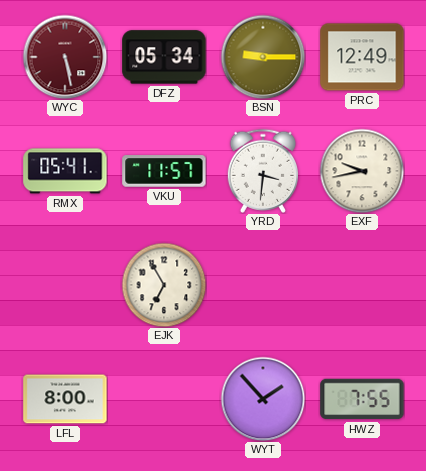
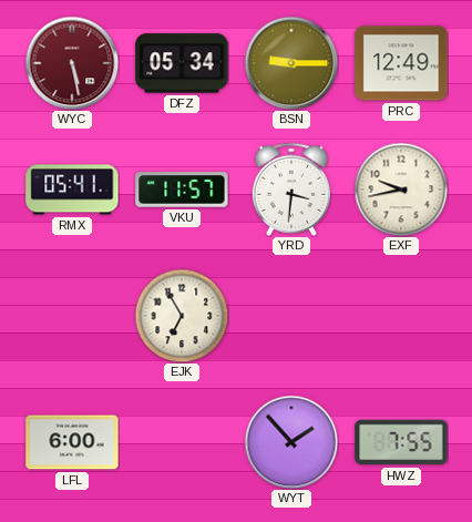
LFL: 8:00 -> 6:00 (72, 442)
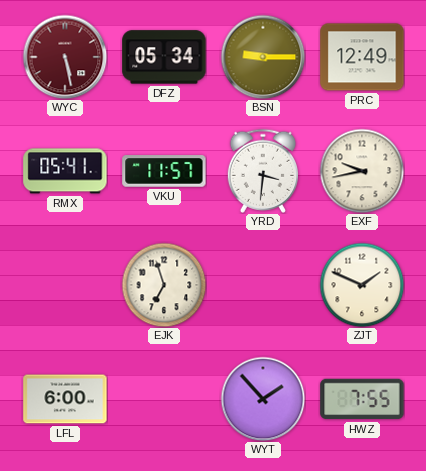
EJK: 6:55 -> 6:57 (164, 285)
ZJT: none -> 1:49 (362, 285)
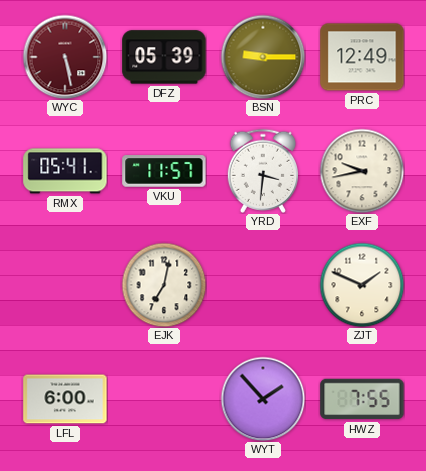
DFZ: 05:34 -> 05:39 (164, 57)
EJK: 6:57 -> 7:02 (164, 285)
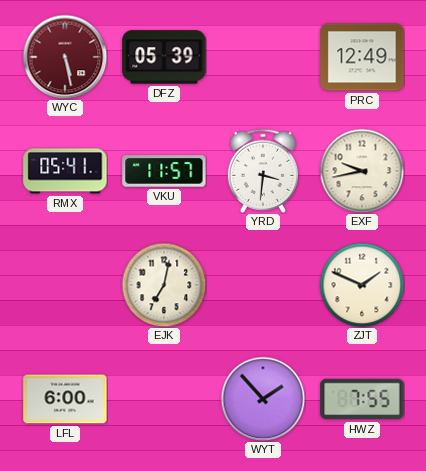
BSN: 9:15 -> none (263, 57)
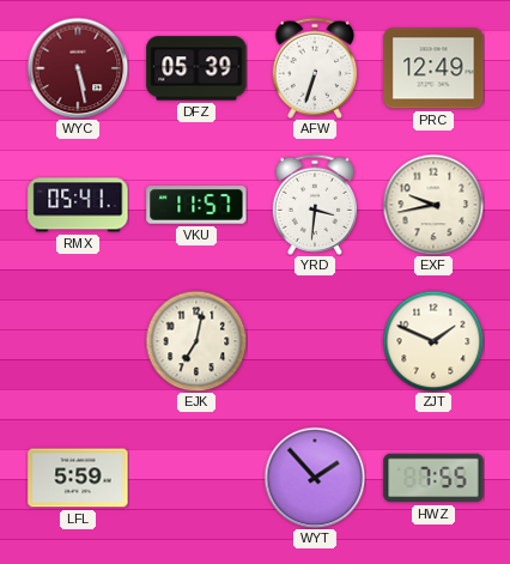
AFW: none -> 6:33 (314, 68)
LFL: 6:00 -> 5:59 (78, 478)
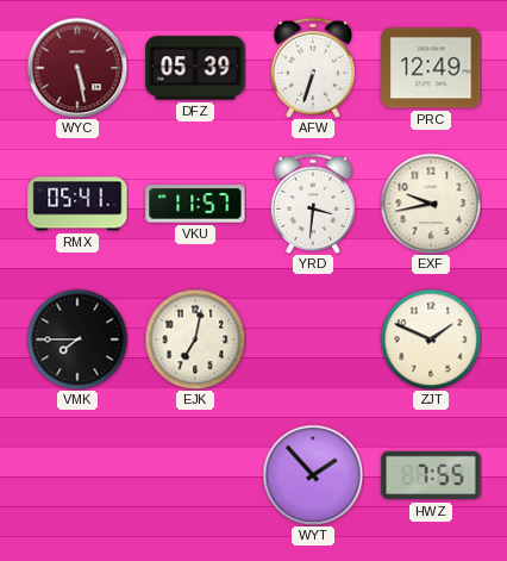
VMK: none -> 7:45 (77, 339)
LFL: 5:59 -> none (78, 478)
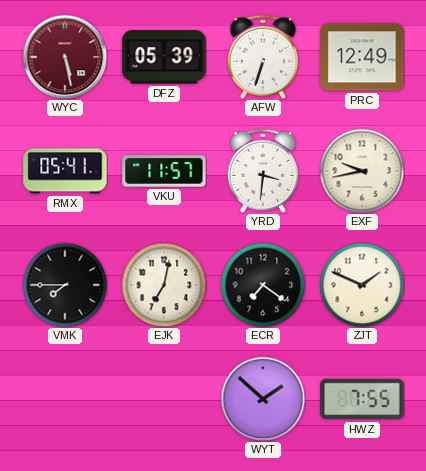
ECR: none -> 7:21 (263, 285)
WYT: 1:53 -> 1:52 (263, 399)
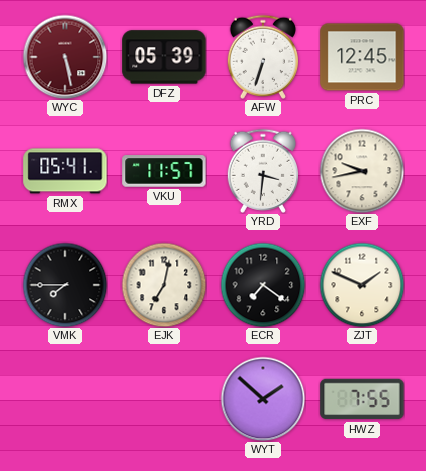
PRC: 12:49 -> 12:45 (362, 57)
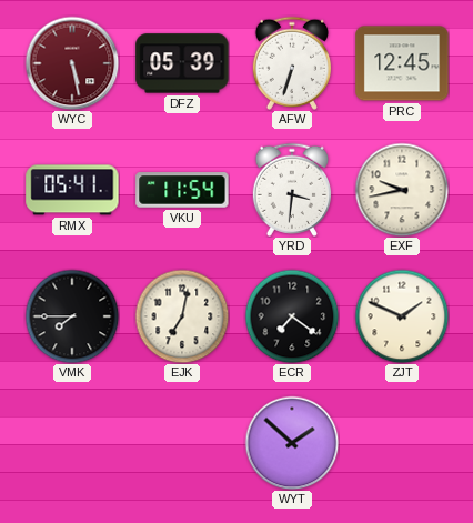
VKU: 11:57 -> 11:54 (182, 190)
HWZ: 7:55 -> none (362, 399)
